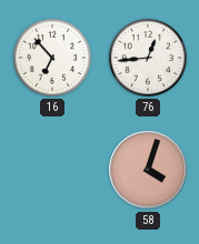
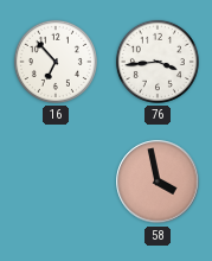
76: 12:44 -> 3:44 (158, 62)
58: 4:03 -> 3:58 (158, 182)
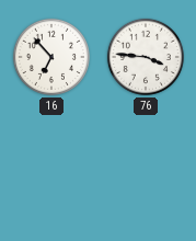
76: 3:44 -> 3:46 (146, 57)
58: 3:58 -> none (158, 182)
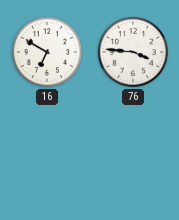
16: 6:53 -> 6:50 (47, 52)
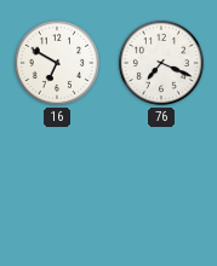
76: 3:46 -> 7:19 (161, 63)
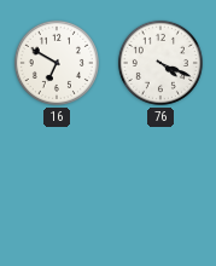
76: 7:19 -> 4:19 (160, 63)
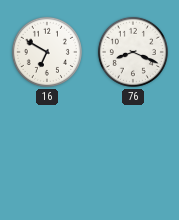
76: 4:19 -> 8:19 (133, 52)
